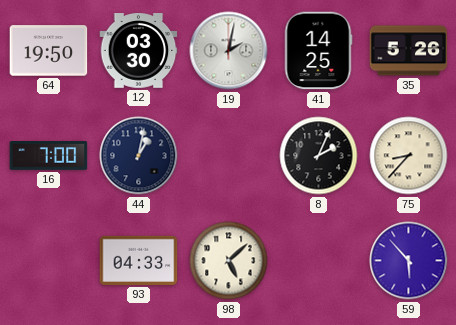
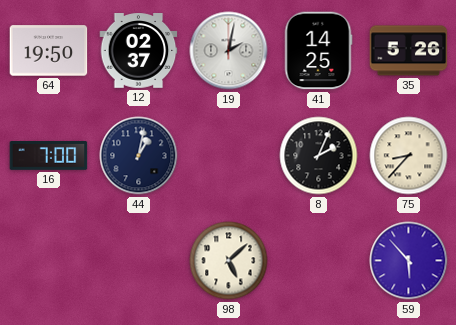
12: 03:30 -> 02:37 (139, 51)
93: 04:33 -> none (139, 260)
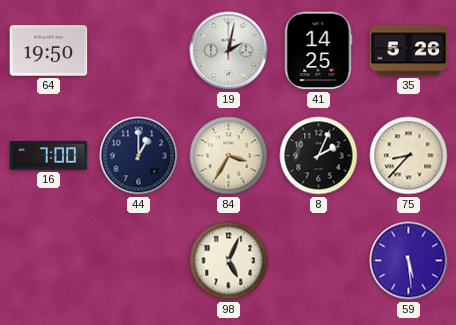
12: 02:37 -> none (139, 51)
44: 1:02 -> 1:00 (139, 156)
84: none -> 3:35 (229, 156)
98: 5:08 -> 5:04 (229, 261)
59: 5:53 -> 5:29 (409, 261)
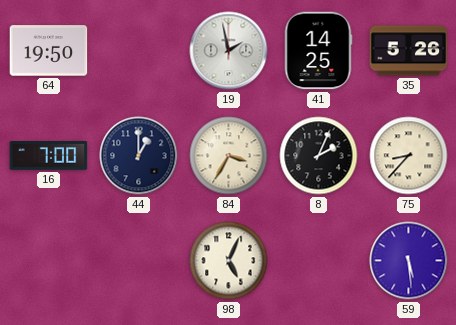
19: 2:02 -> 1:58 (229, 51)
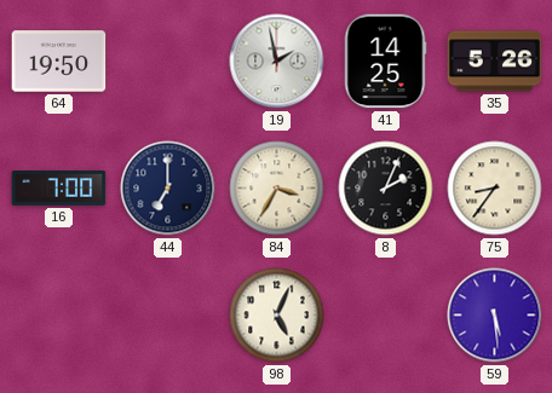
44: 1:00 -> 7:00 (168, 189)
75: 8:37 -> 8:36 (495, 189)
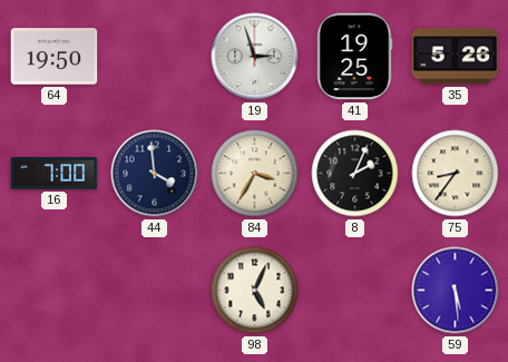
19: 1:58 -> 2:57 (255, 57)
41: 14:25 -> 19:25 (354, 57)
44: 7:00 -> 3:59 (155, 174)
